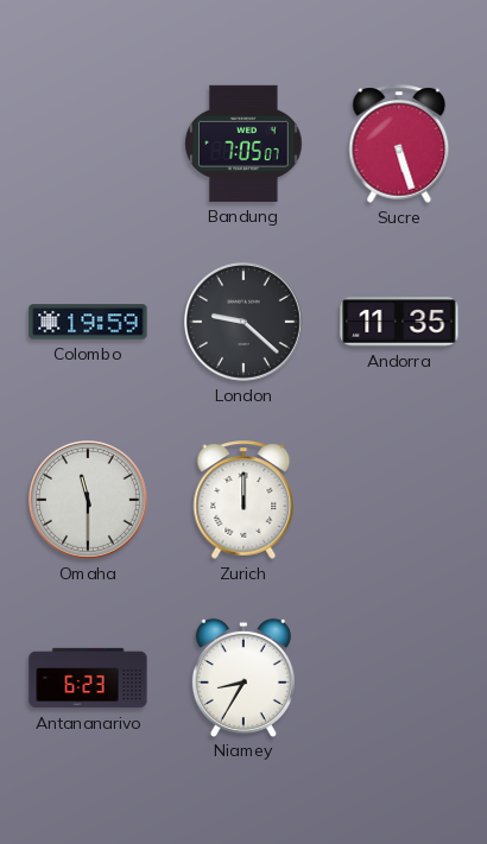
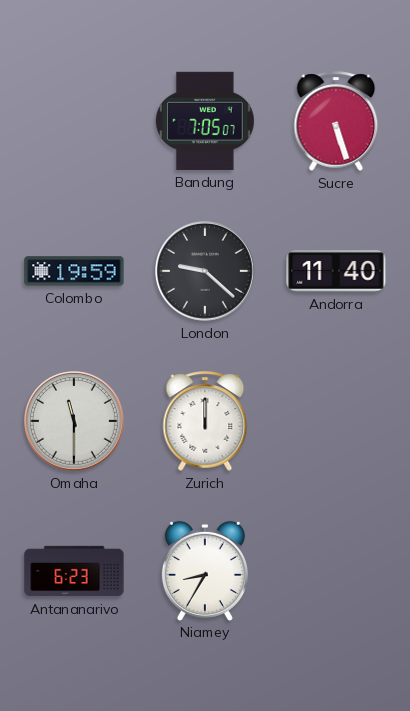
Andorra: 11:35 -> 11:40 (336, 271)
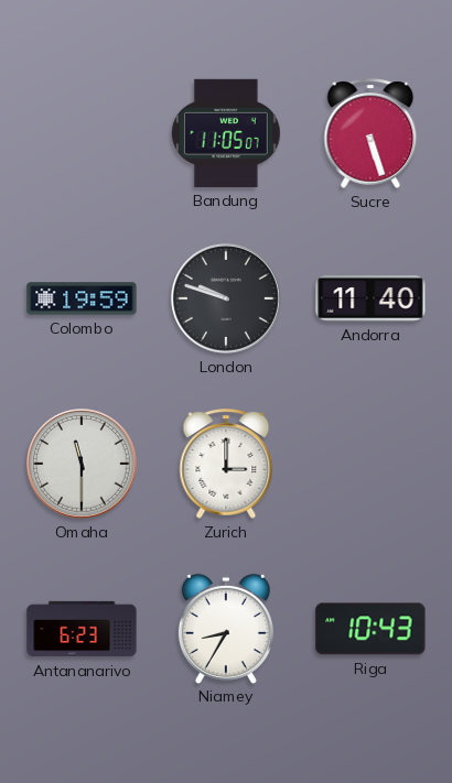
Bandung: 7:05 -> 11:05 (227, 133)
London: 9:22 -> 9:48 (227, 300)
Zurich: 12:00 -> 3:00 (226, 464)
Riga: none -> 10:43 (370, 629)
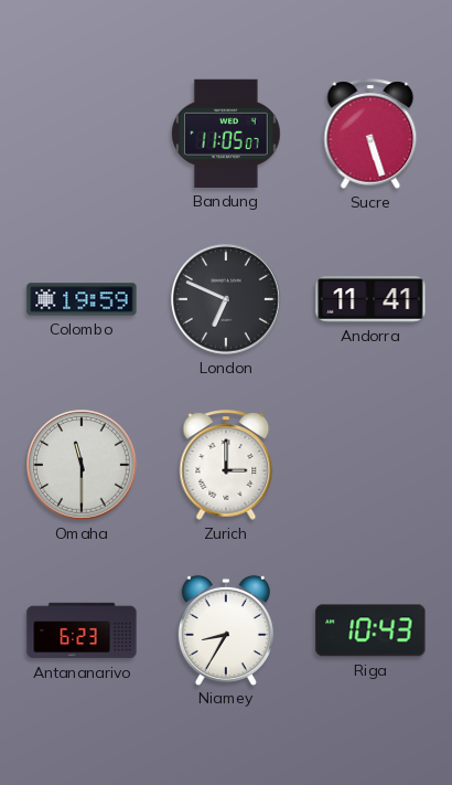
London: 9:48 -> 6:49 (227, 300)
Andorra: 11:40 -> 11:41 (370, 299)
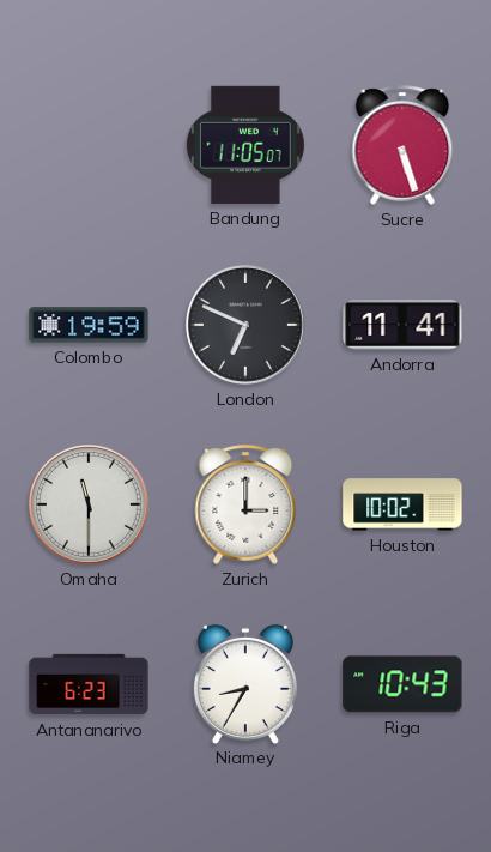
Houston: none -> 10:02 (402, 504)
